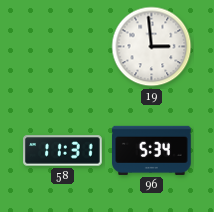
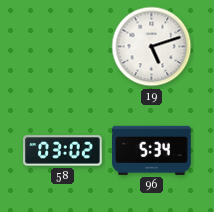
19: 2:59 -> 5:12 (152, 47)
58: 11:31 -> 03:02 (63, 151)
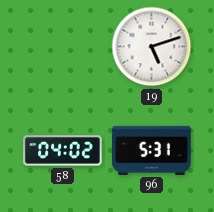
58: 03:02 -> 04:02 (63, 151)
96: 5:34 -> 5:31 (152, 150)
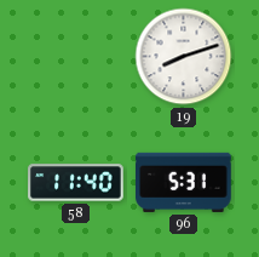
19: 5:12 -> 8:12 (184, 57)
58: 04:02 -> 11:40 (76, 183)
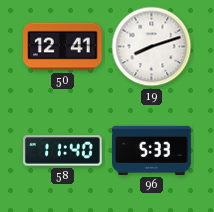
50: none -> 12:41 (63, 47)
96: 5:31 -> 5:33 (152, 150)
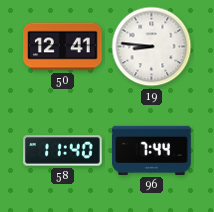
19: 8:12 -> 8:46 (152, 47)
96: 5:33 -> 7:44 (152, 150)
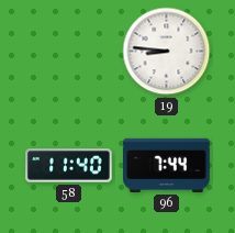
50: 12:41 -> none (63, 47)
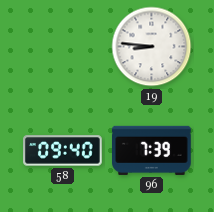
58: 11:40 -> 09:40 (63, 151)
96: 7:44 -> 7:39 (152, 150)
